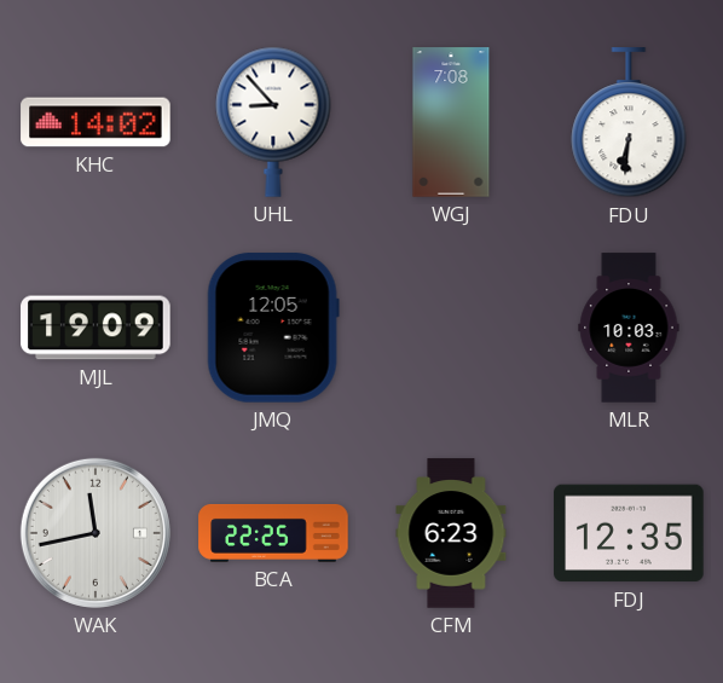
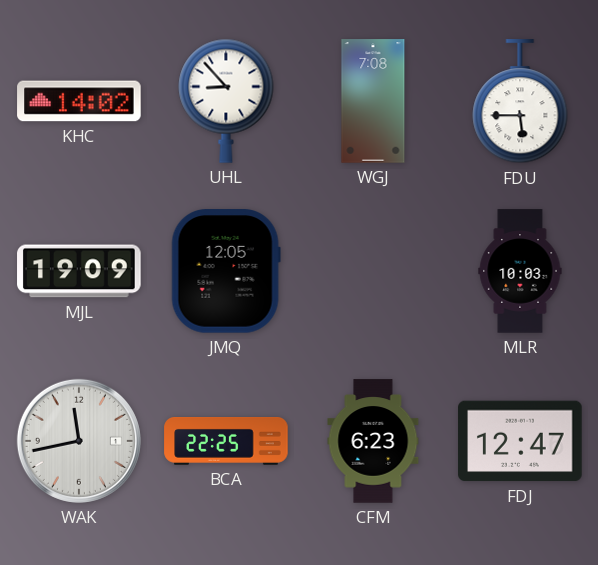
FDU: 6:31 -> 5:45 (520, 102)
FDJ: 12:35 -> 12:47 (520, 441)
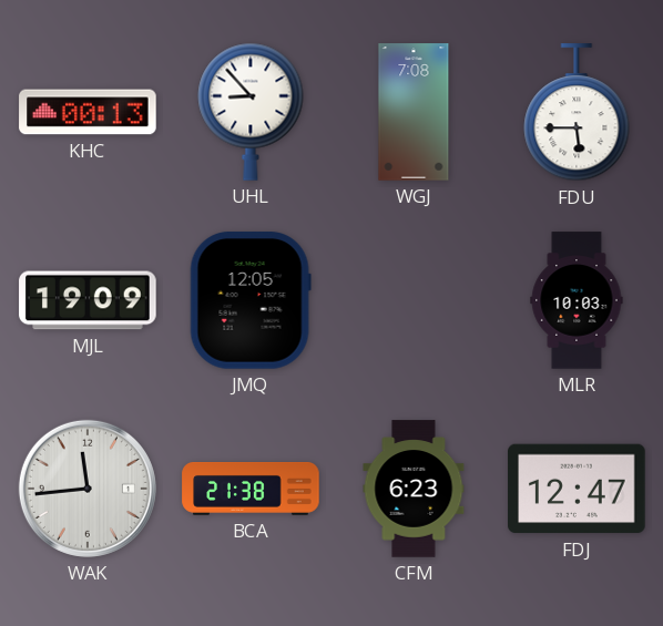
KHC: 14:02 -> 00:13 (88, 112)
WAK: 11:43 -> 11:44 (88, 489)
BCA: 22:25 -> 21:38 (251, 490)
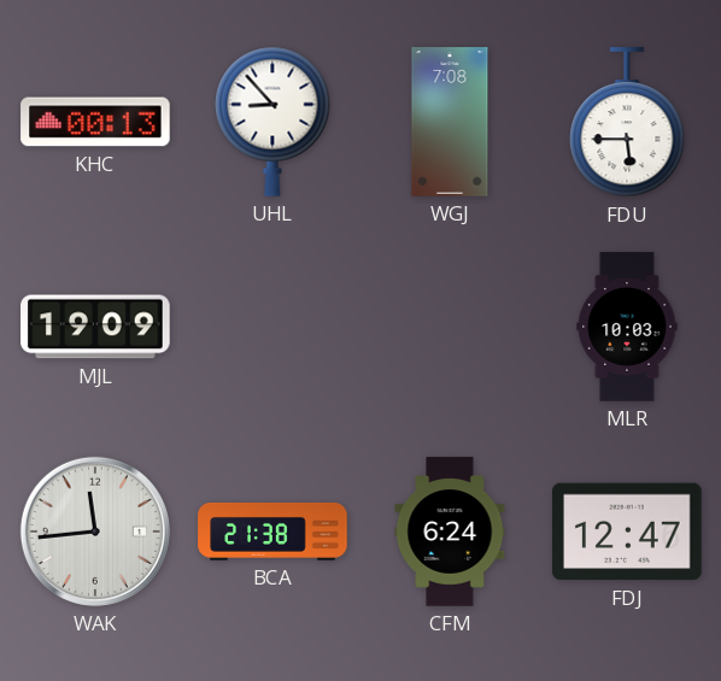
JMQ: 12:05 -> none (251, 300)
CFM: 6:23 -> 6:24 (450, 532)
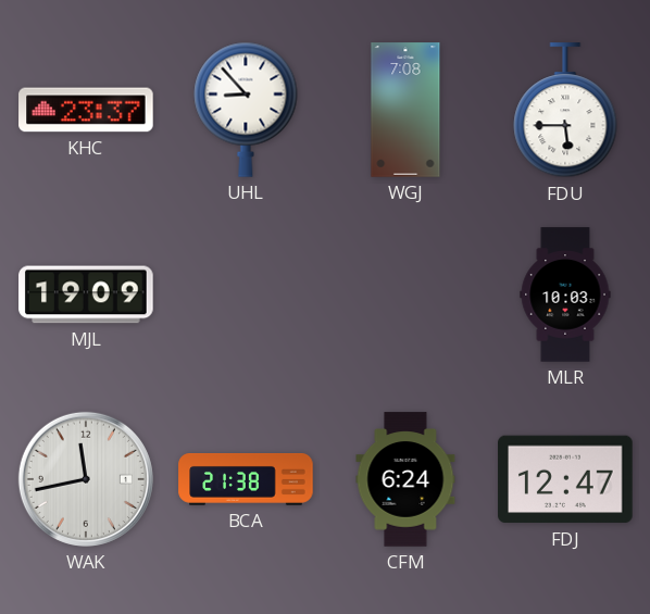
KHC: 00:13 -> 23:37 (86, 110)
WAK: 11:44 -> 11:43 (86, 479)
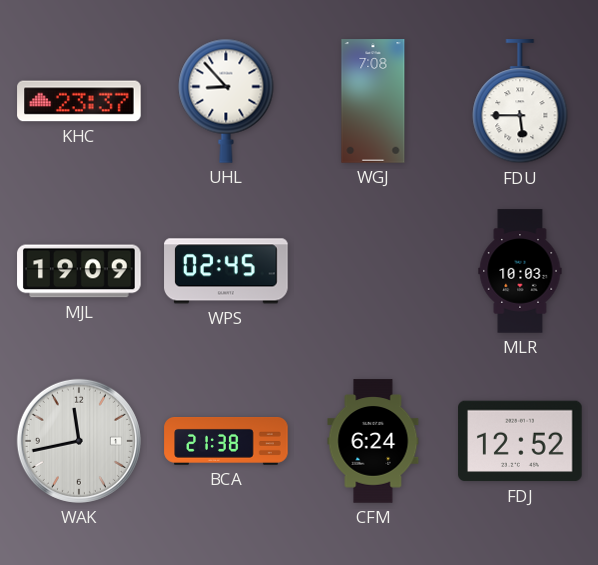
WPS: none -> 02:45 (226, 271)
FDJ: 12:47 -> 12:52 (520, 441)
